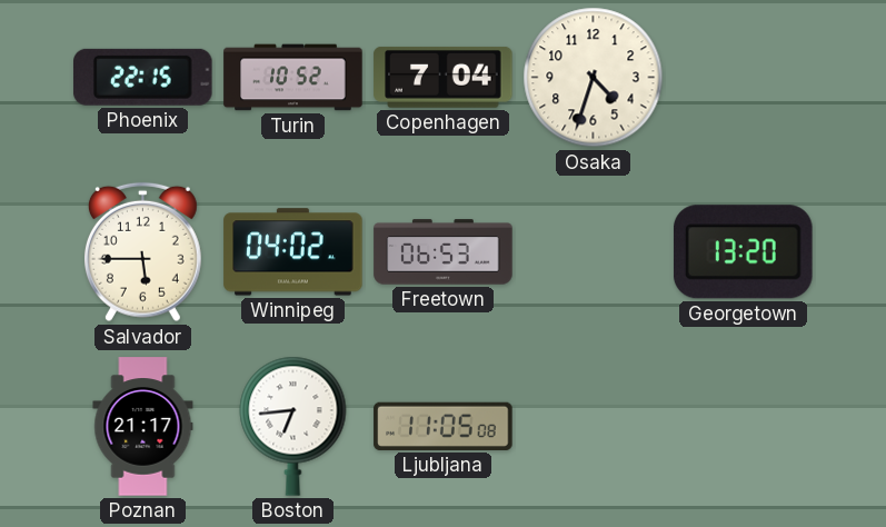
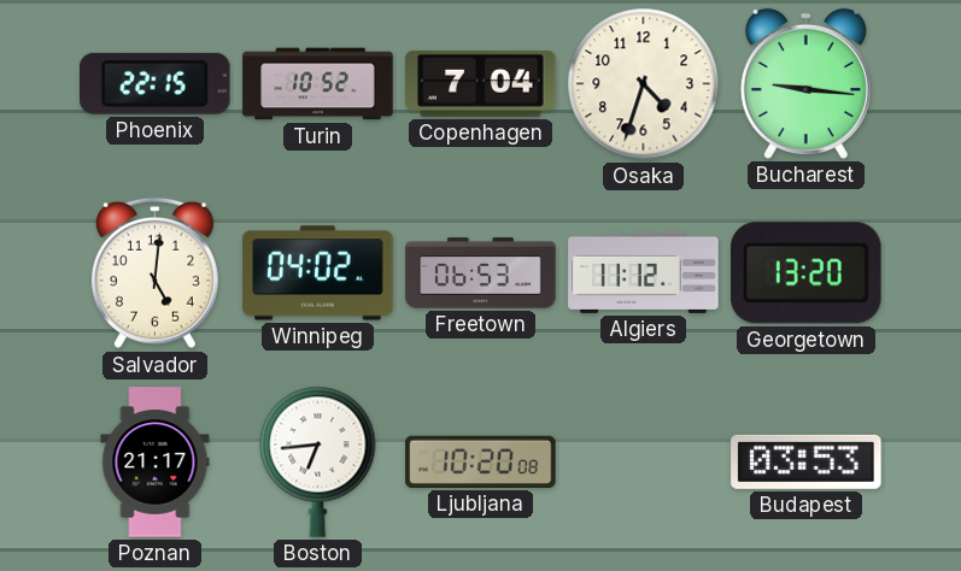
Bucharest: none -> 9:16 (805, 83)
Salvador: 5:45 -> 5:01 (154, 273)
Algiers: none -> 11:12 (644, 272)
Ljubljana: 11:05 -> 10:20 (481, 461)
Budapest: none -> 03:53 (807, 461)
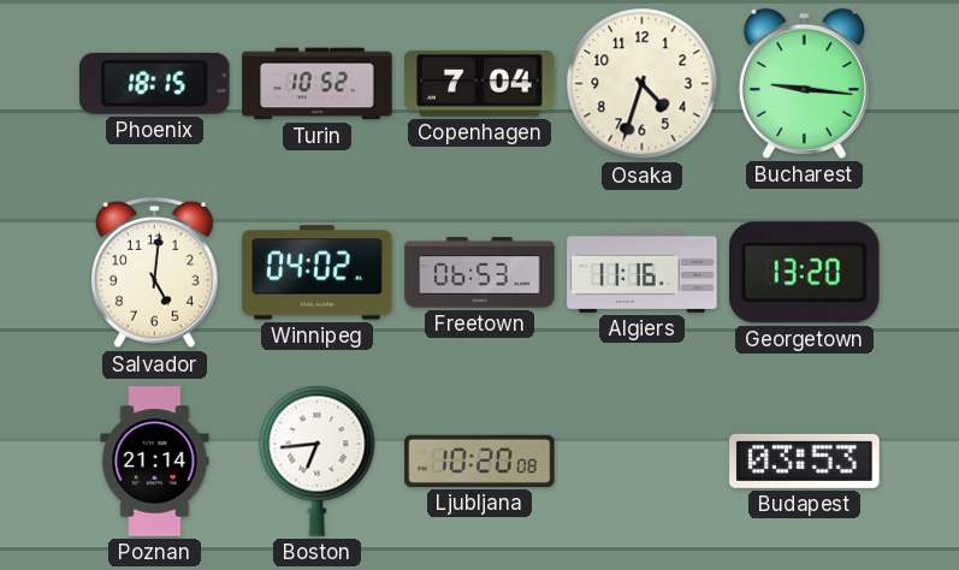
Phoenix: 22:15 -> 18:15 (155, 83)
Algiers: 11:12 -> 11:16 (643, 272)
Poznan: 21:17 -> 21:14 (155, 462)
